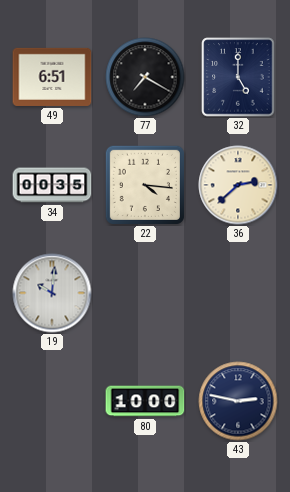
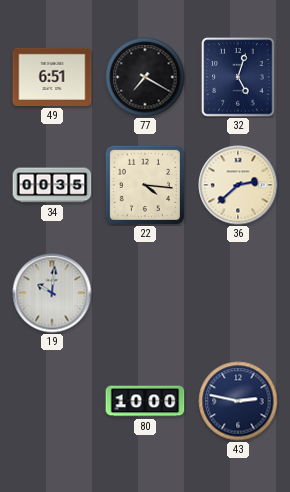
32: 5:00 -> 5:03 (238, 77)
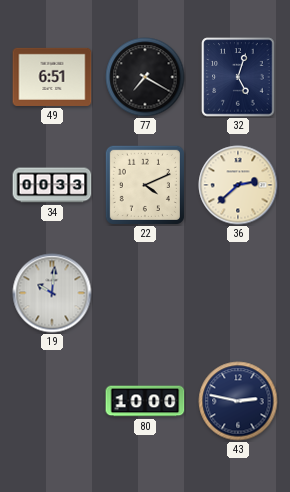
34: 00:35 -> 00:33 (52, 185)
22: 4:16 -> 4:11 (145, 185)
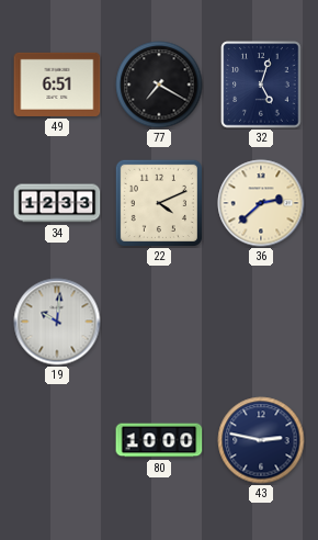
34: 00:33 -> 12:33 (57, 203)
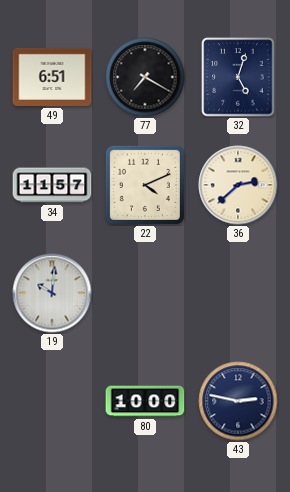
34: 12:33 -> 11:57 (52, 185)
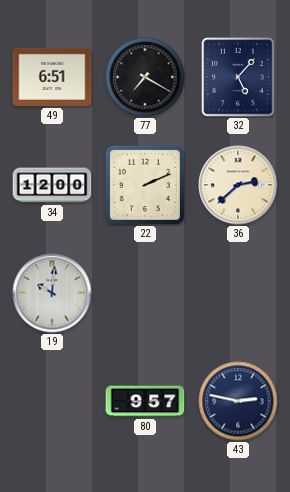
32: 5:03 -> 5:07 (238, 77)
34: 11:57 -> 12:00 (52, 185)
22: 4:11 -> 2:11 (145, 185)
80: 10:00 -> 9:57 (145, 401)
